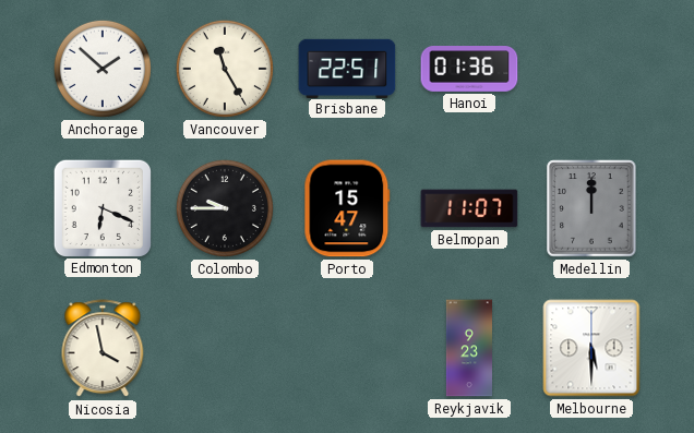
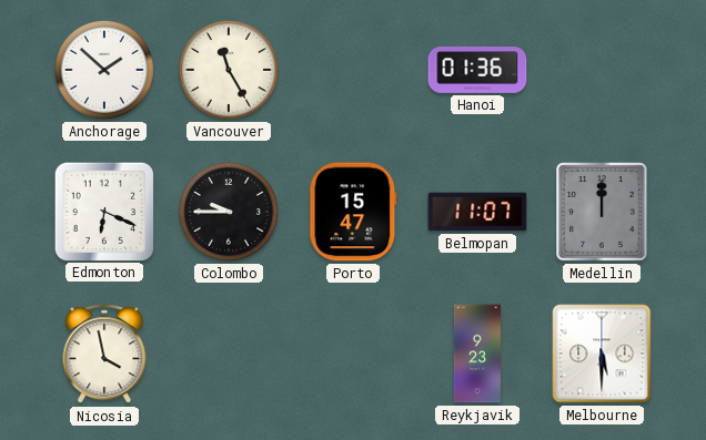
Brisbane: 22:51 -> none (347, 68)
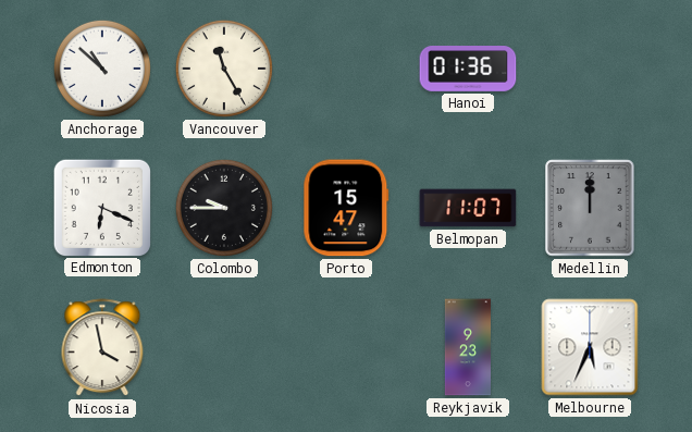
Anchorage: 1:52 -> 10:52 (102, 69)
Melbourne: 5:30 -> 5:34 (590, 347)
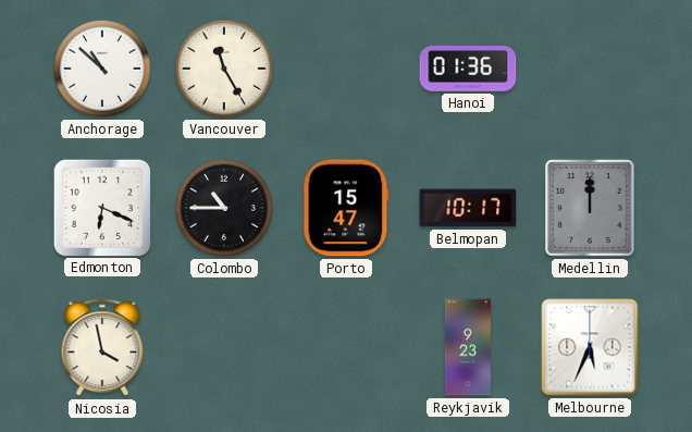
Colombo: 9:45 -> 10:45 (224, 208)
Belmopan: 11:07 -> 10:17 (468, 208)
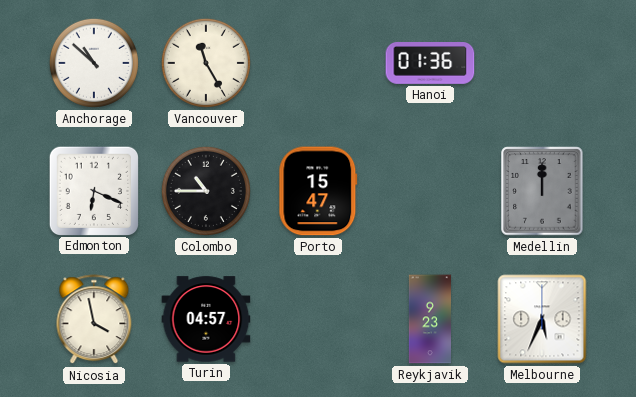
Belmopan: 10:17 -> none (468, 208)
Turin: none -> 04:57 (206, 319)
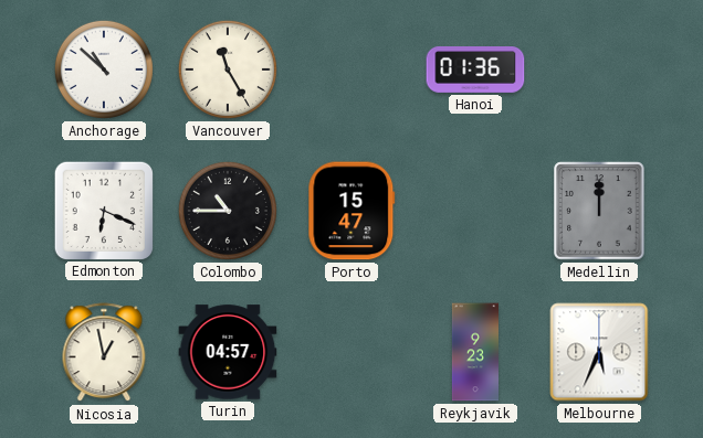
Nicosia: 3:58 -> 12:58 (104, 353)
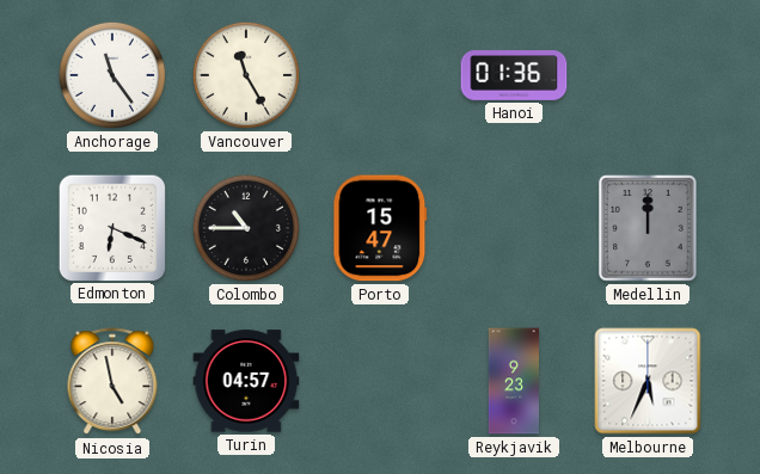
Anchorage: 10:52 -> 11:24 (112, 75)
Nicosia: 12:58 -> 4:58 (112, 382)
